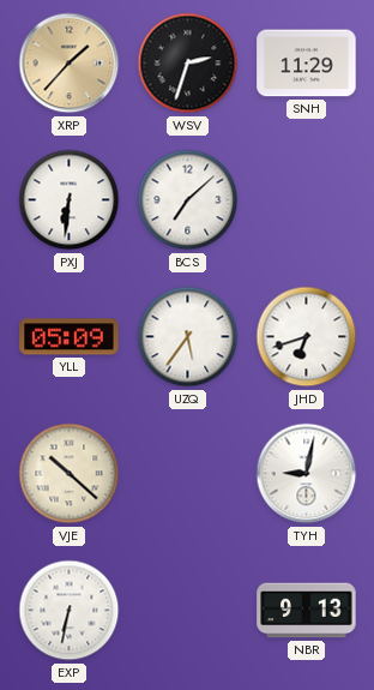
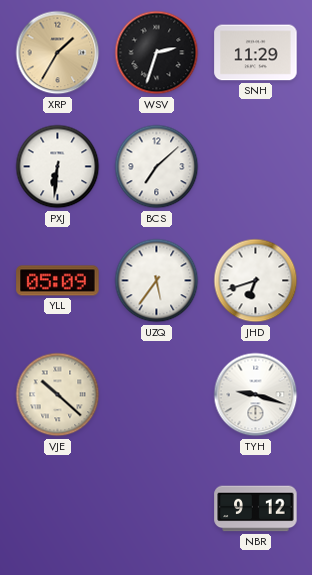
XRP: 1:37 -> 1:35 (58, 53)
TYH: 9:02 -> 9:18 (256, 395)
EXP: 6:32 -> none (70, 611)
NBR: 9:13 -> 9:12 (256, 509)
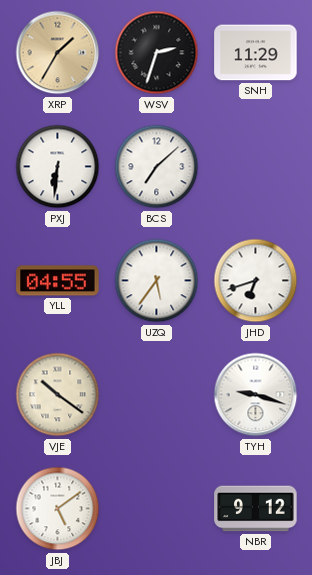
YLL: 05:09 -> 04:55 (58, 281)
VJE: 10:22 -> 10:21 (58, 395)
JBJ: none -> 5:09 (58, 509)
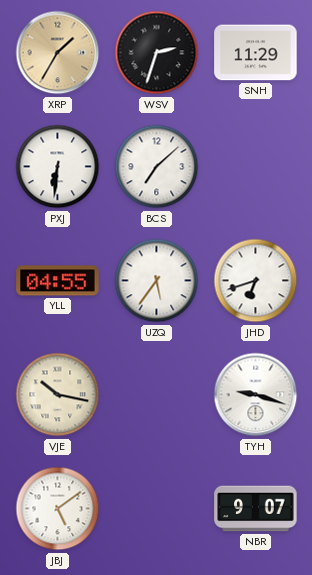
VJE: 10:21 -> 10:17 (58, 395)
NBR: 9:12 -> 9:07 (256, 509)
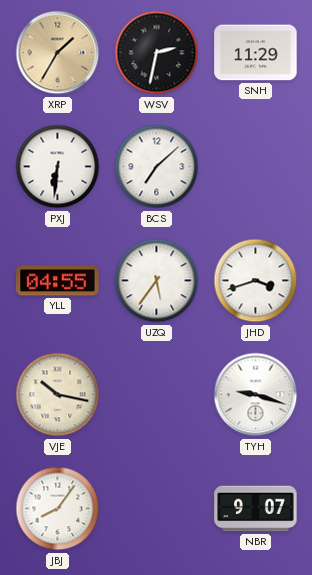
WSV: 2:33 -> 2:32 (157, 53)
JHD: 6:42 -> 3:42 (256, 281)
JBJ: 5:09 -> 8:06 (58, 509)
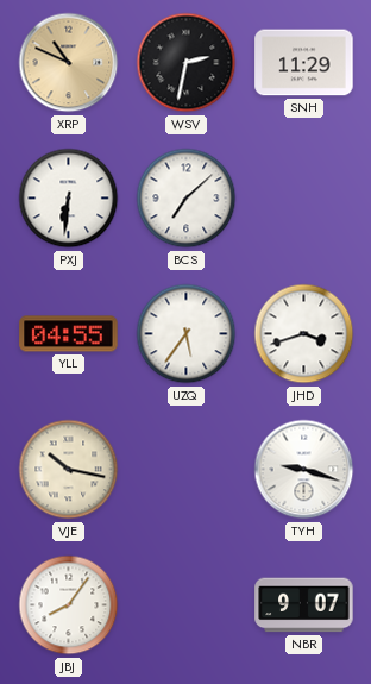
XRP: 1:35 -> 10:49 (69, 63)
